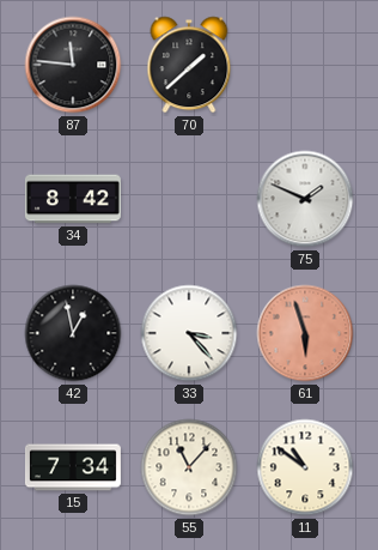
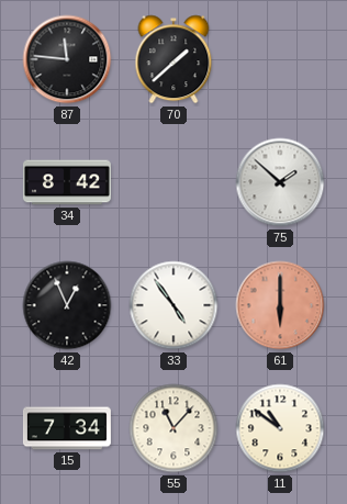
75: 1:49 -> 1:52 (280, 182)
42: 12:58 -> 12:56 (67, 305)
33: 3:23 -> 4:54 (173, 305)
61: 5:57 -> 6:00 (280, 305)
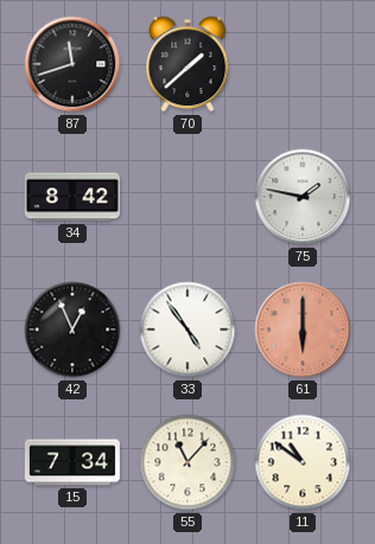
87: 11:46 -> 11:42 (72, 64)
75: 1:52 -> 1:47 (303, 197)
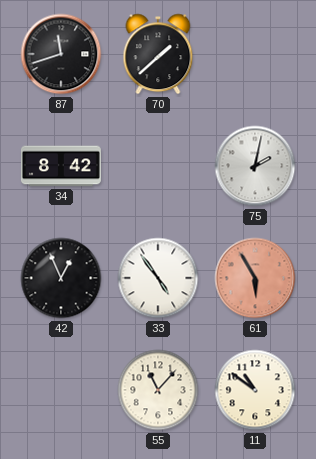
75: 1:47 -> 2:02 (255, 166)
61: 6:00 -> 5:55 (255, 278)
15: 7:34 -> none (72, 462)
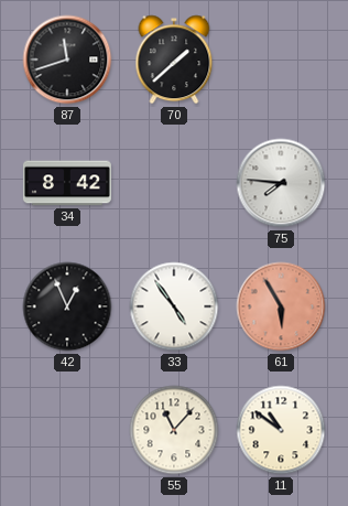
75: 2:02 -> 7:46 (281, 183)
